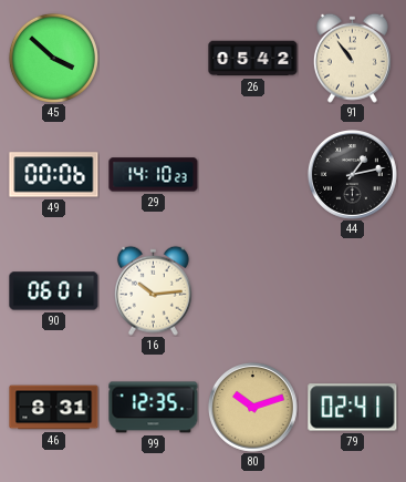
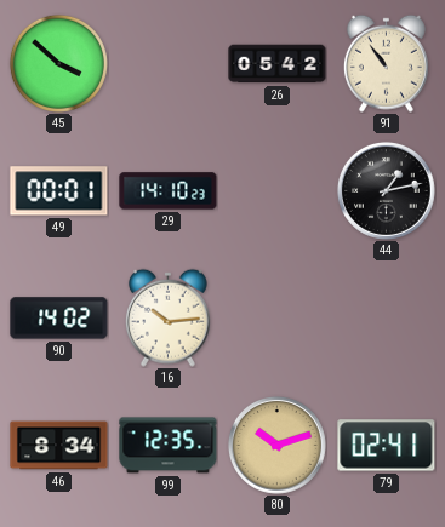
49: 00:06 -> 00:01 (59, 191)
90: 06:01 -> 14:02 (59, 319)
46: 8:31 -> 8:34 (59, 446)
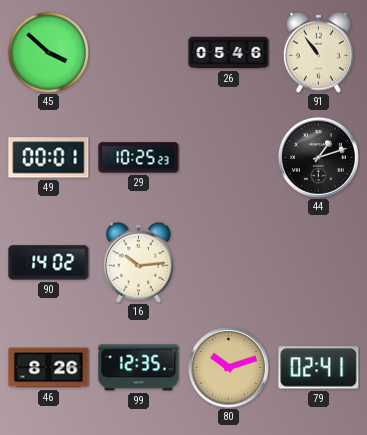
26: 05:42 -> 05:46 (229, 53)
29: 14:10 -> 10:25 (139, 158)
44: 1:13 -> 1:12 (318, 157)
46: 8:34 -> 8:26 (49, 368)
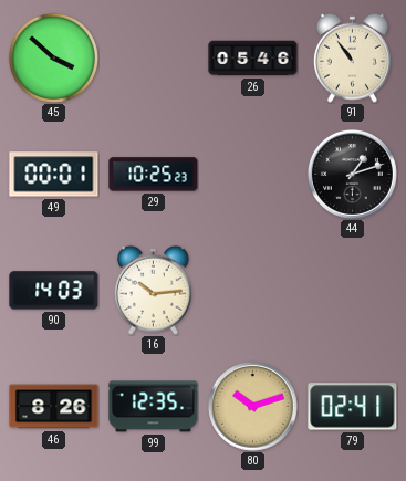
90: 14:02 -> 14:03 (54, 291)
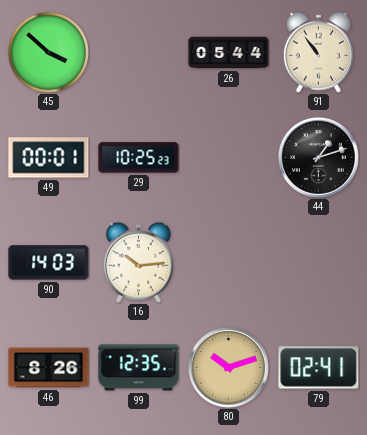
26: 05:46 -> 05:44 (229, 53)
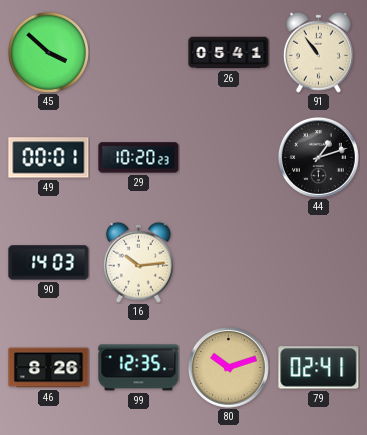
26: 05:44 -> 05:41 (229, 53)
29: 10:25 -> 10:20 (139, 158)
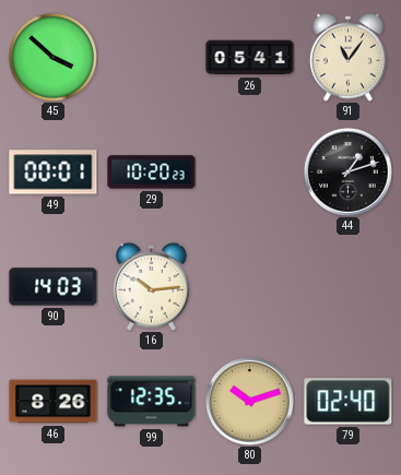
91: 10:54 -> 11:06 (347, 57)
79: 02:41 -> 02:40 (349, 402)
